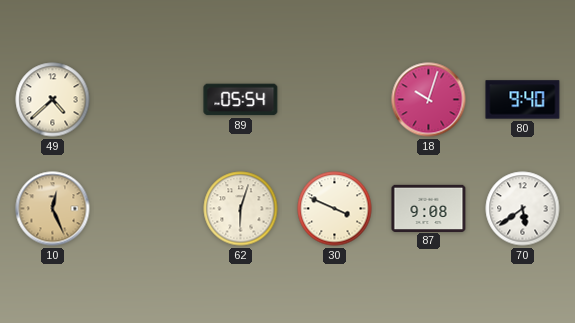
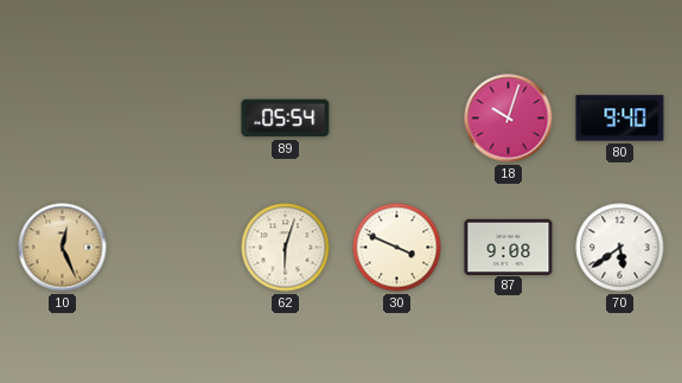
49: 4:38 -> none (53, 100)
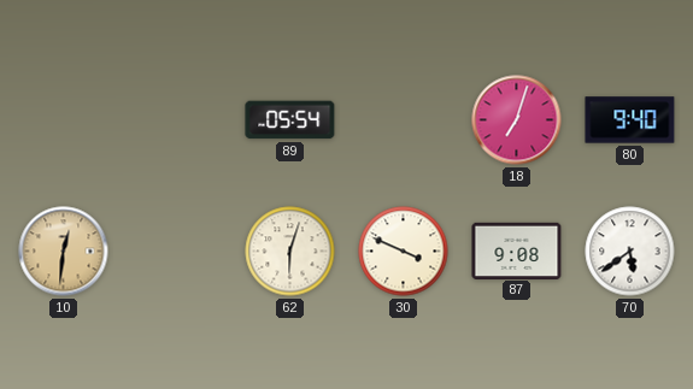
18: 10:03 -> 7:03 (517, 120)
10: 12:26 -> 12:31 (64, 252)
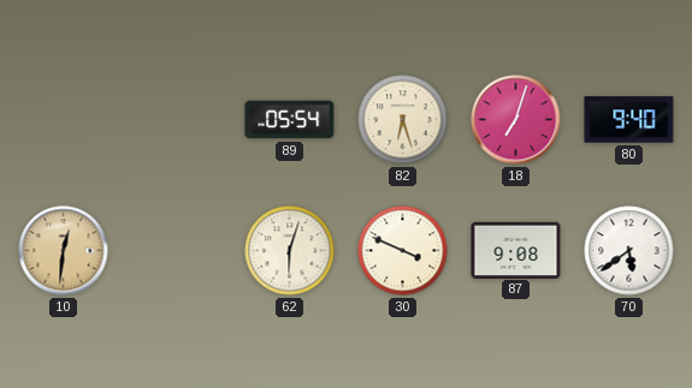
82: none -> 6:27 (403, 120)
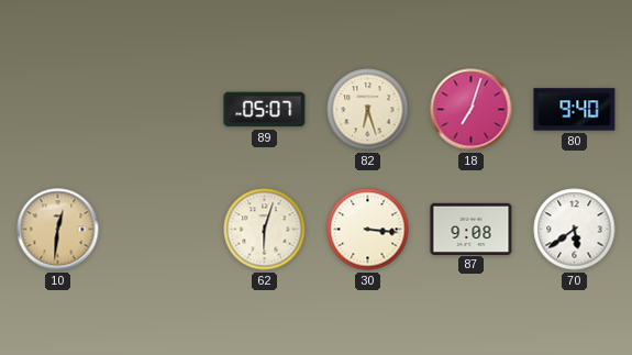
89: 05:54 -> 05:07 (265, 110)
30: 3:49 -> 3:16 (368, 230)
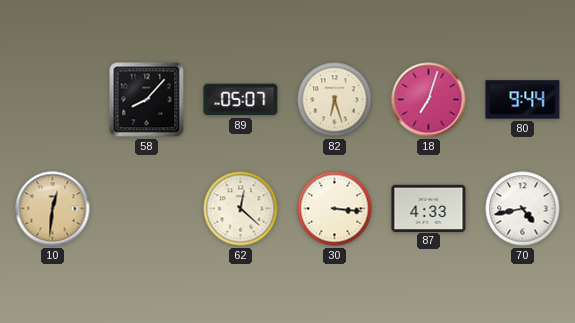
58: none -> 8:07 (147, 100)
80: 9:40 -> 9:44 (523, 100)
62: 6:03 -> 12:22 (241, 209)
87: 9:08 -> 4:33 (429, 208)
70: 5:39 -> 4:43 (523, 209)
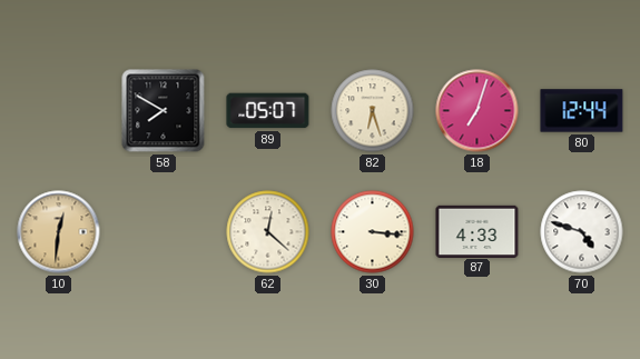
58: 8:07 -> 7:50 (164, 111)
80: 9:44 -> 12:44 (582, 111)
70: 4:43 -> 4:48 (582, 232)
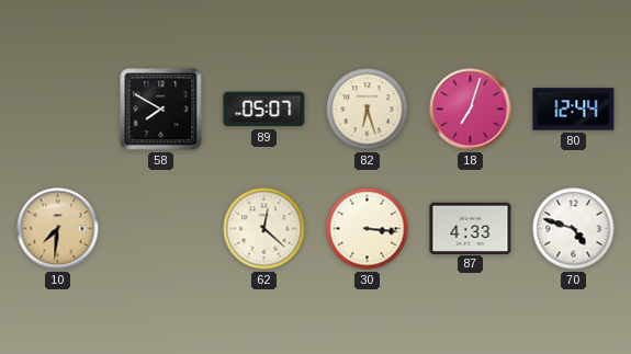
10: 12:31 -> 7:31 (58, 229)
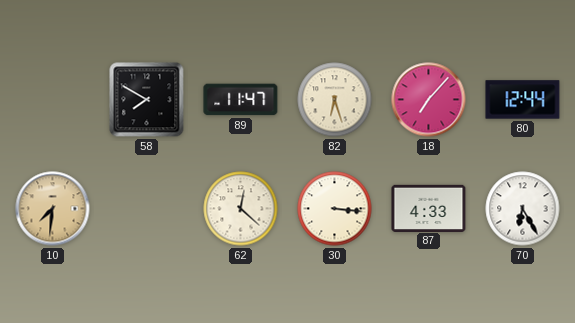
89: 05:07 -> 11:47 (241, 100)
18: 7:03 -> 7:07 (429, 100)
70: 4:48 -> 6:25 (523, 209)
